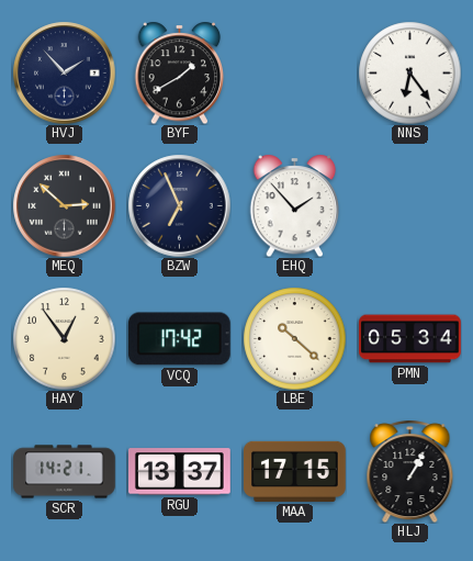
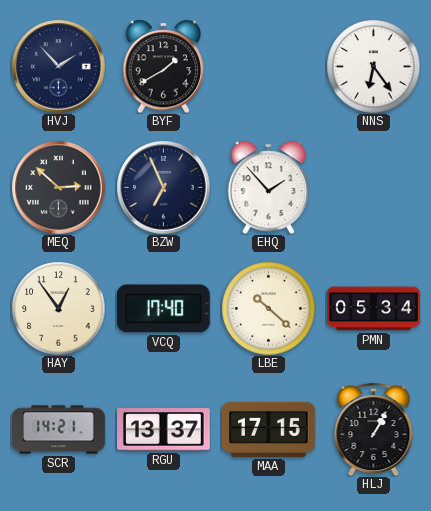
VCQ: 17:42 -> 17:40 (163, 309)
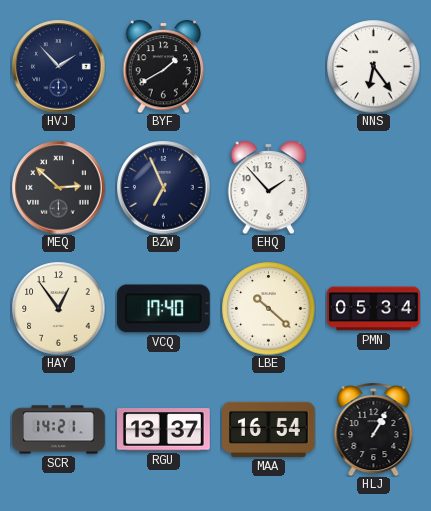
MAA: 17:15 -> 16:54 (269, 429)
